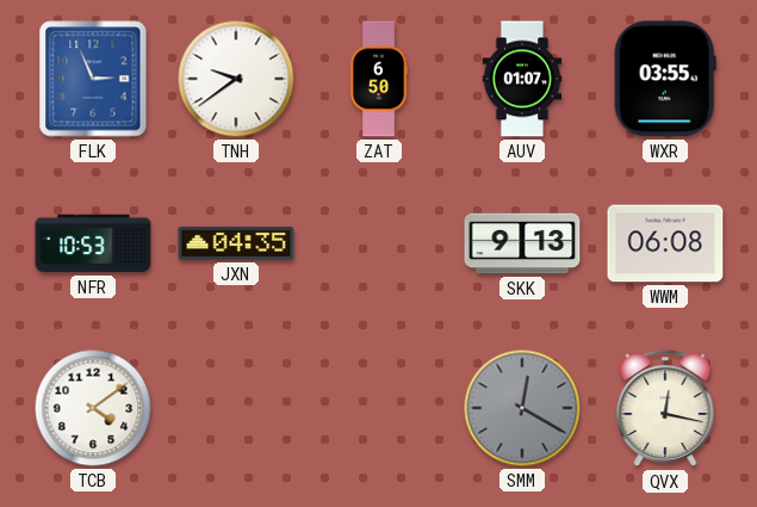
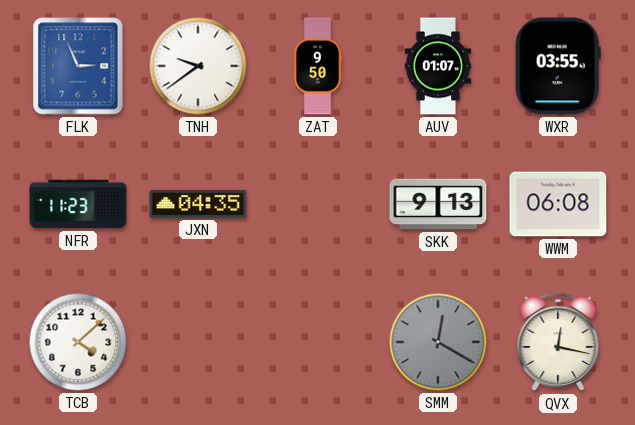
ZAT: 6:50 -> 9:50 (318, 66)
NFR: 10:53 -> 11:23 (78, 204)
TCB: 4:09 -> 4:08 (78, 342)
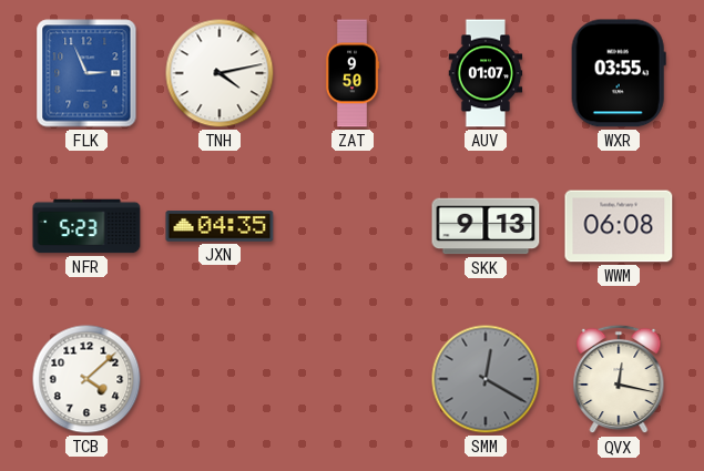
TNH: 9:39 -> 4:13 (220, 73)
NFR: 11:23 -> 5:23 (86, 226)
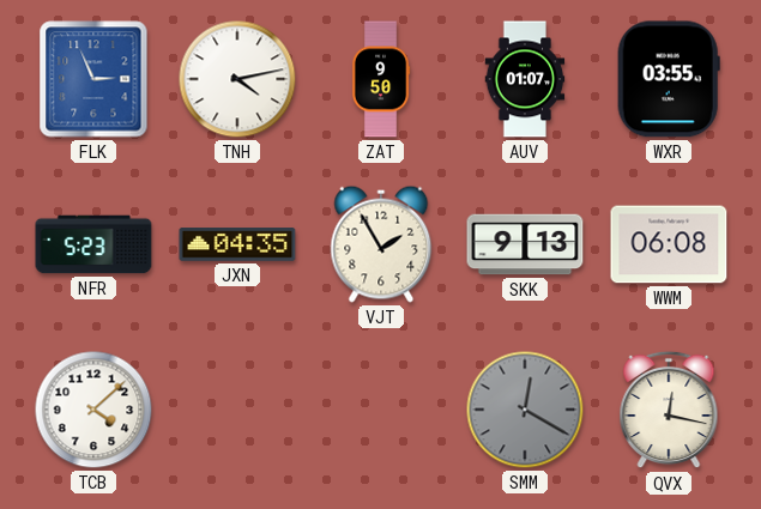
VJT: none -> 1:55 (381, 244)
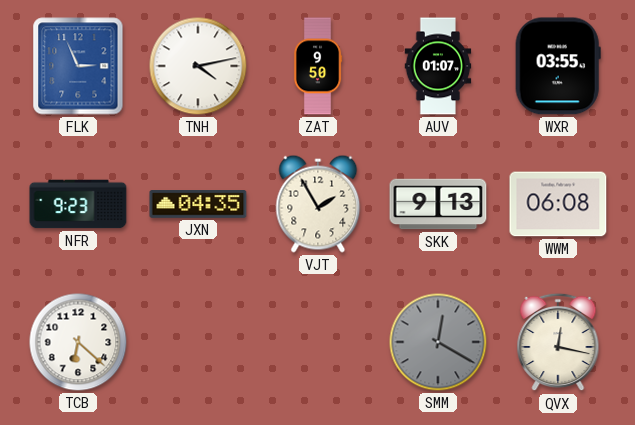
NFR: 5:23 -> 9:23 (78, 204)
TCB: 4:08 -> 6:22 (78, 342)
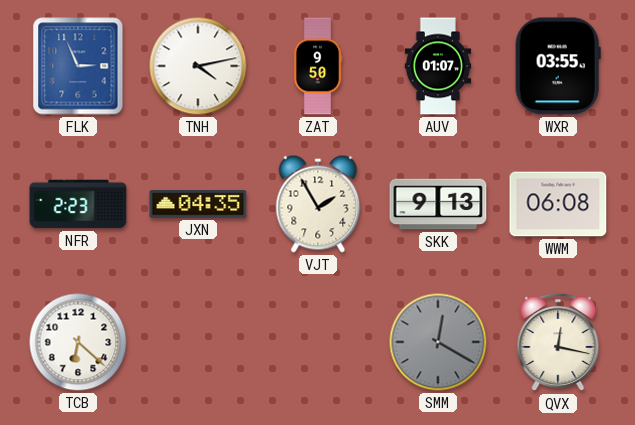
NFR: 9:23 -> 2:23 (78, 204)
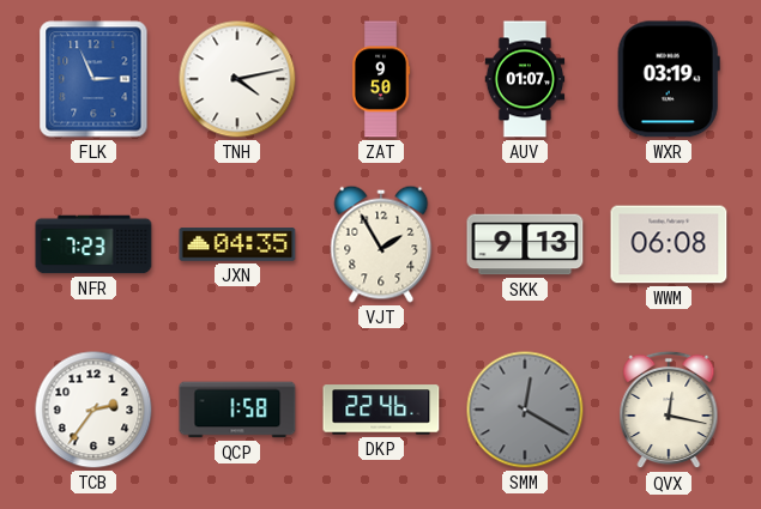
WXR: 03:55 -> 03:19 (669, 79)
NFR: 2:23 -> 7:23 (93, 244)
TCB: 6:22 -> 2:36 (93, 410)
QCP: none -> 1:58 (237, 410)
DKP: none -> 22:46 (381, 410)
